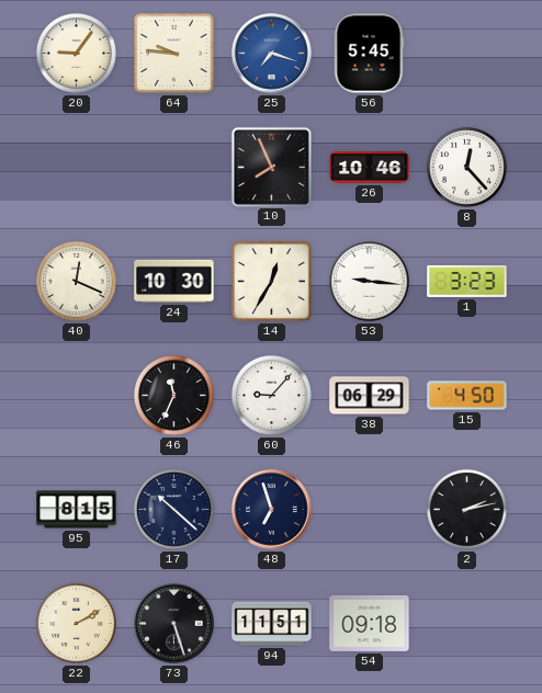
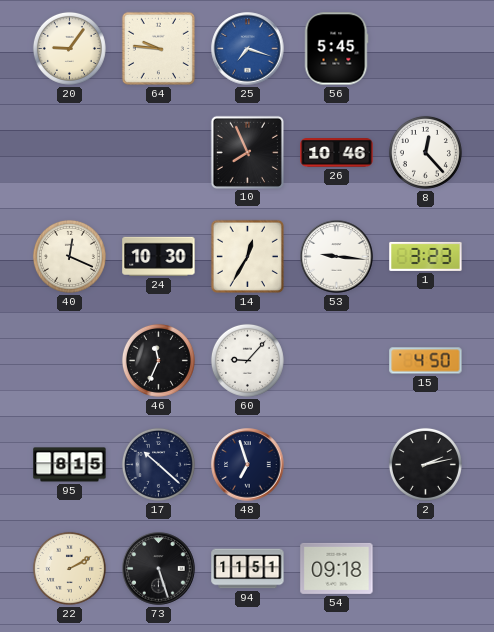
38: 06:29 -> none (370, 396)
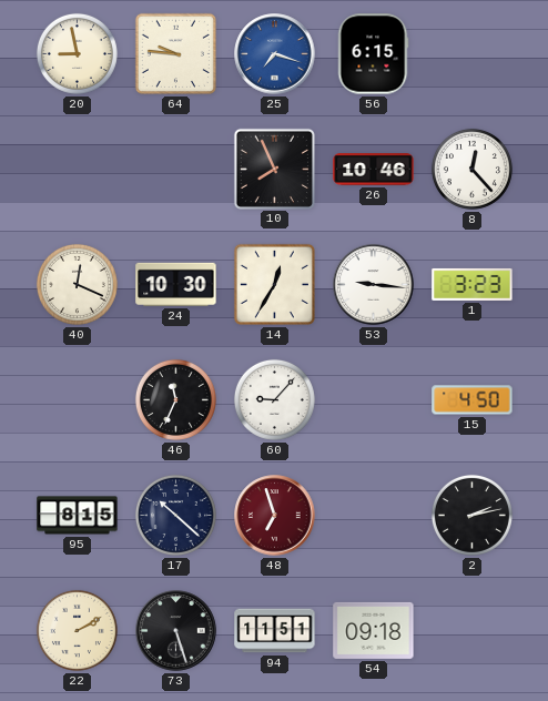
20: 9:06 -> 8:58 (77, 53)
56: 5:45 -> 6:15 (373, 54)
48 dial: navy -> burgundy (275, 516)
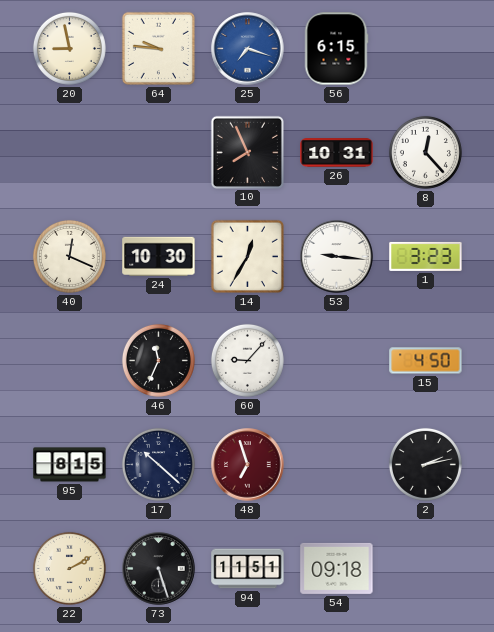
26: 10:46 -> 10:31 (337, 153)
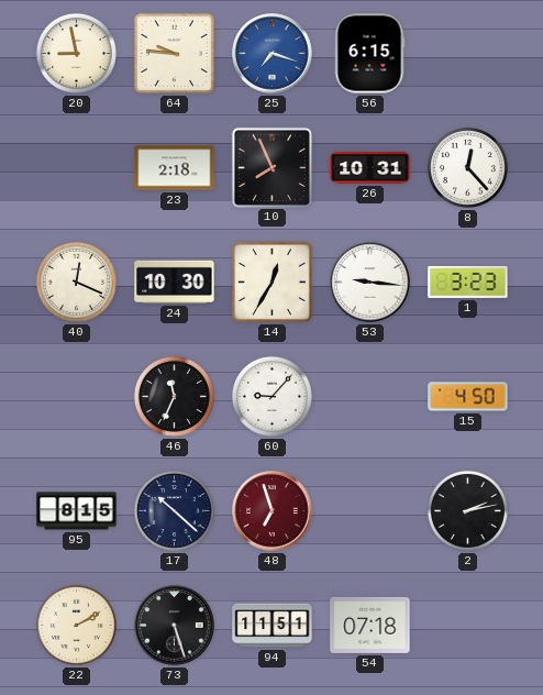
23: none -> 2:18 (175, 168)
54: 09:18 -> 07:18 (370, 625)
